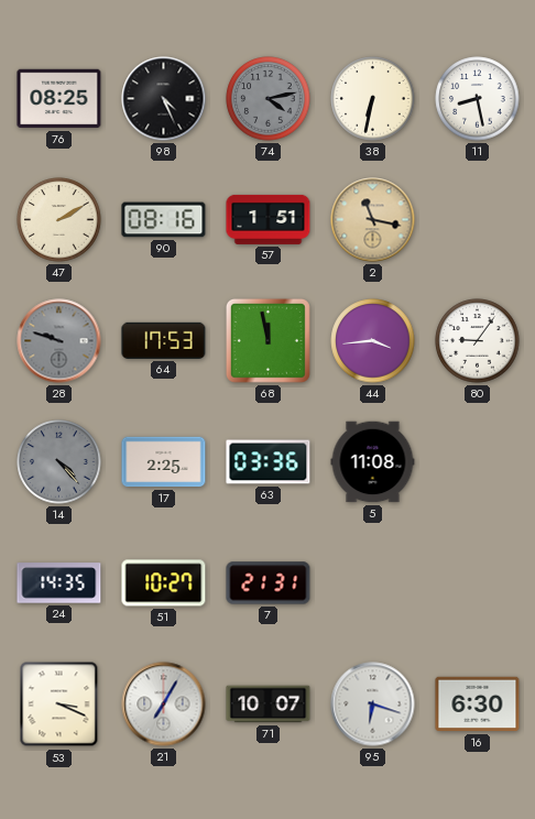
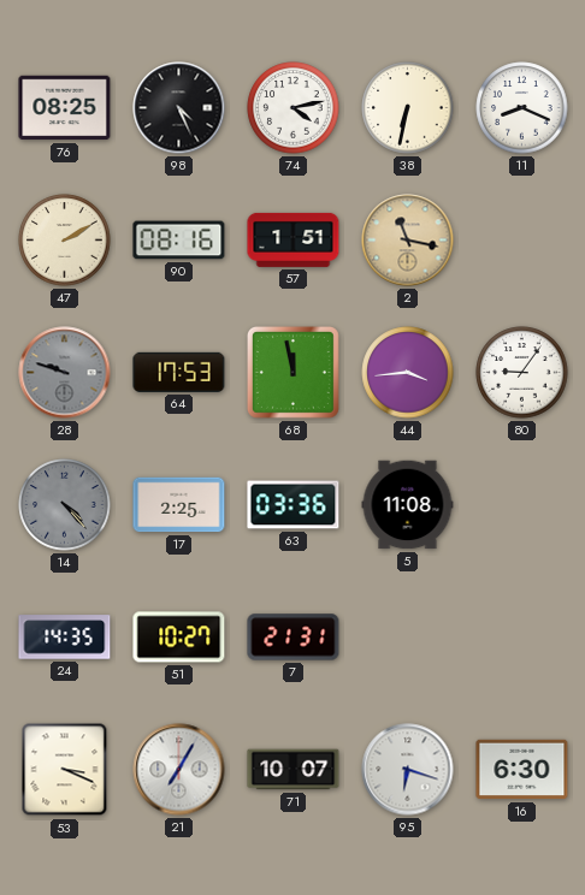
74 dial: grey -> white (294, 108)
11: 8:28 -> 8:19 (522, 108)
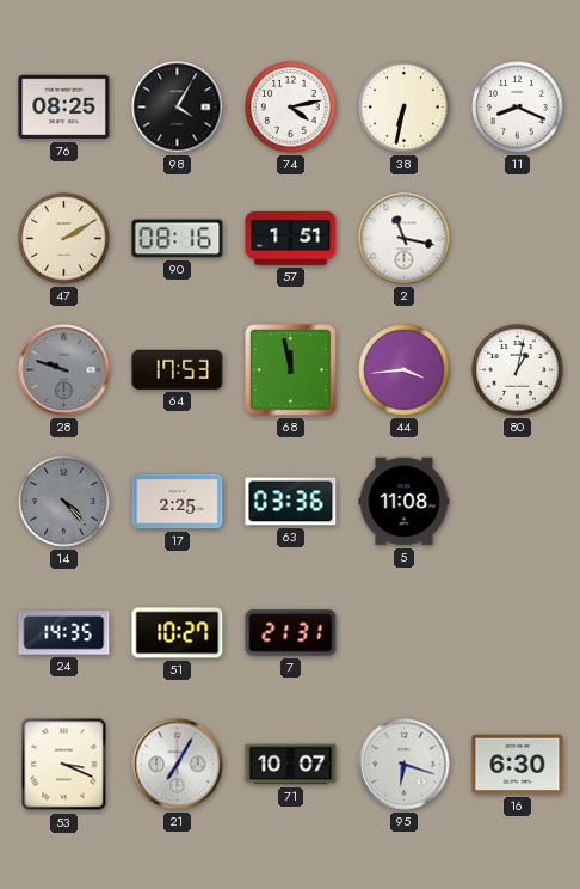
98: 4:26 -> 4:05 (178, 108)
2 dial: champagne -> white (405, 239)
80: 9:06 -> 1:02 (518, 370)
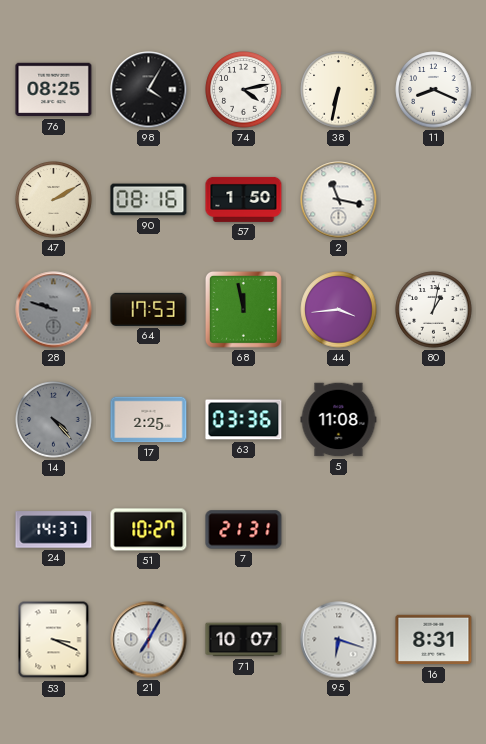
57: 1:51 -> 1:50 (244, 199)
24: 14:35 -> 14:37 (54, 530)
16: 6:30 -> 8:31 (434, 640)
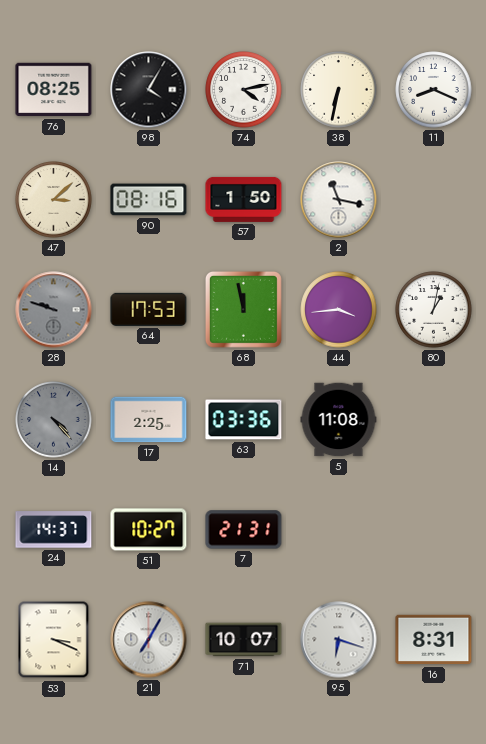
47: 2:10 -> 3:08 (54, 200)
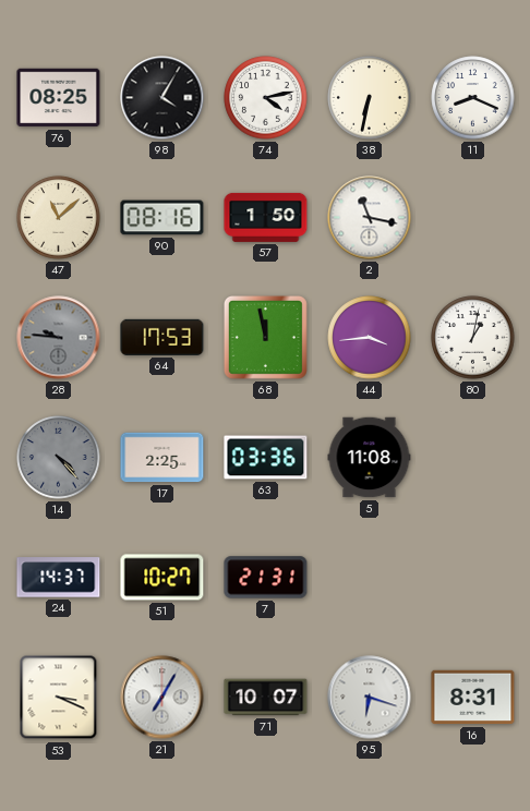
47: 3:08 -> 11:08 (59, 218)
28: 9:48 -> 9:46 (59, 338)
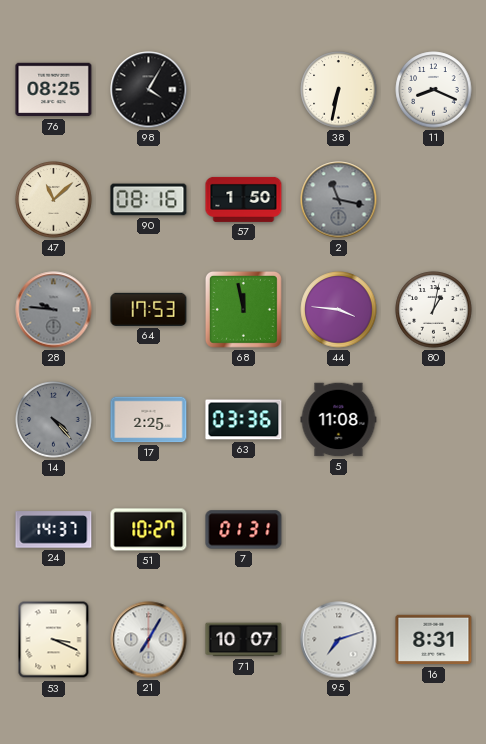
74: 4:13 -> none (266, 98)
2 dial: white -> grey (339, 200)
44: 3:44 -> 3:46 (339, 310)
7: 21:31 -> 01:31 (244, 530)
95: 6:18 -> 7:12 (339, 640)
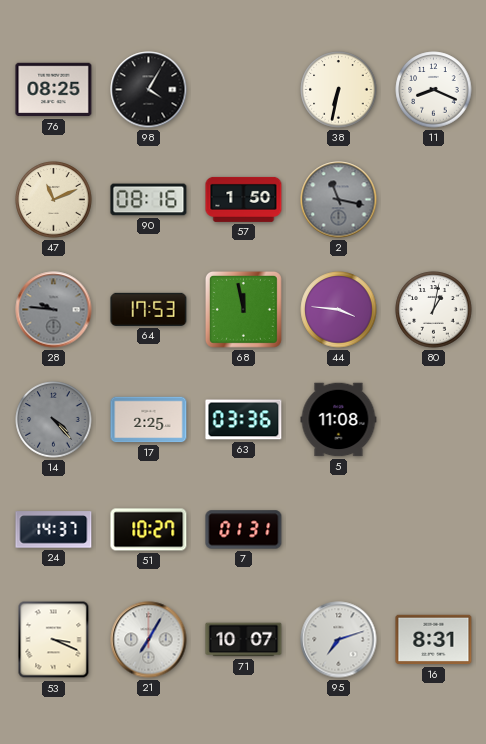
47: 11:08 -> 11:11 (54, 200)
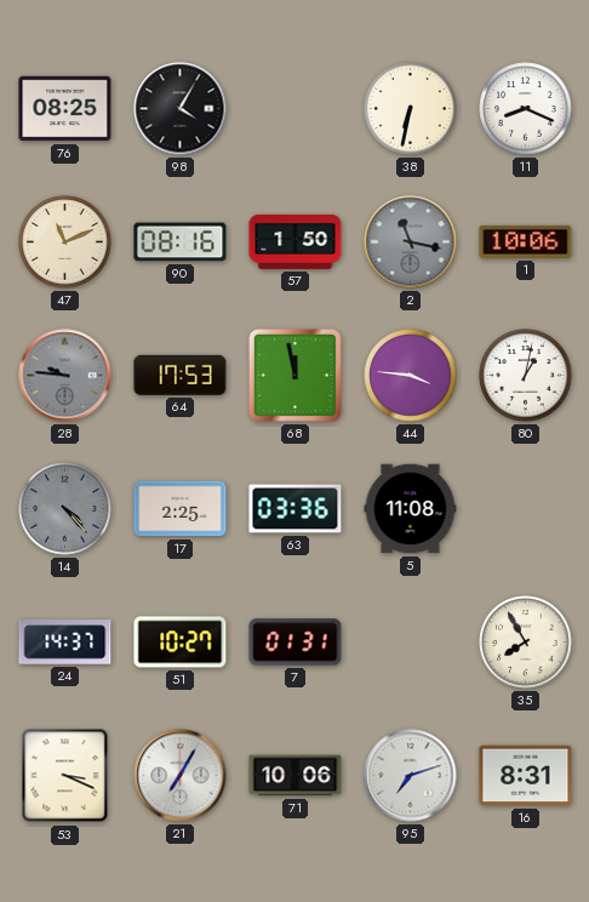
1: none -> 10:06 (526, 241)
35: none -> 7:55 (526, 643)
71: 10:07 -> 10:06 (296, 776)
